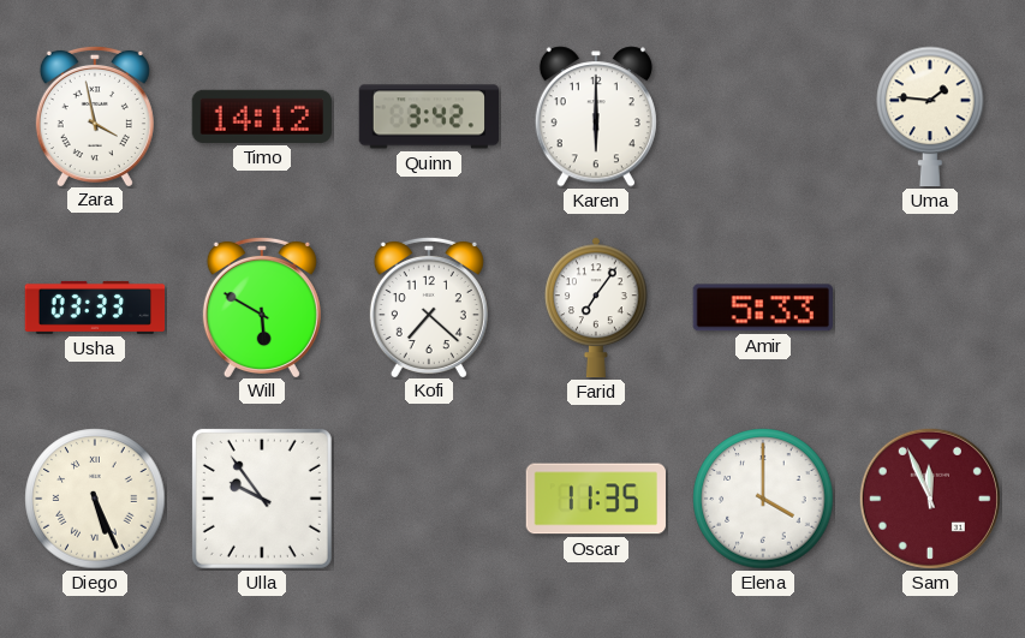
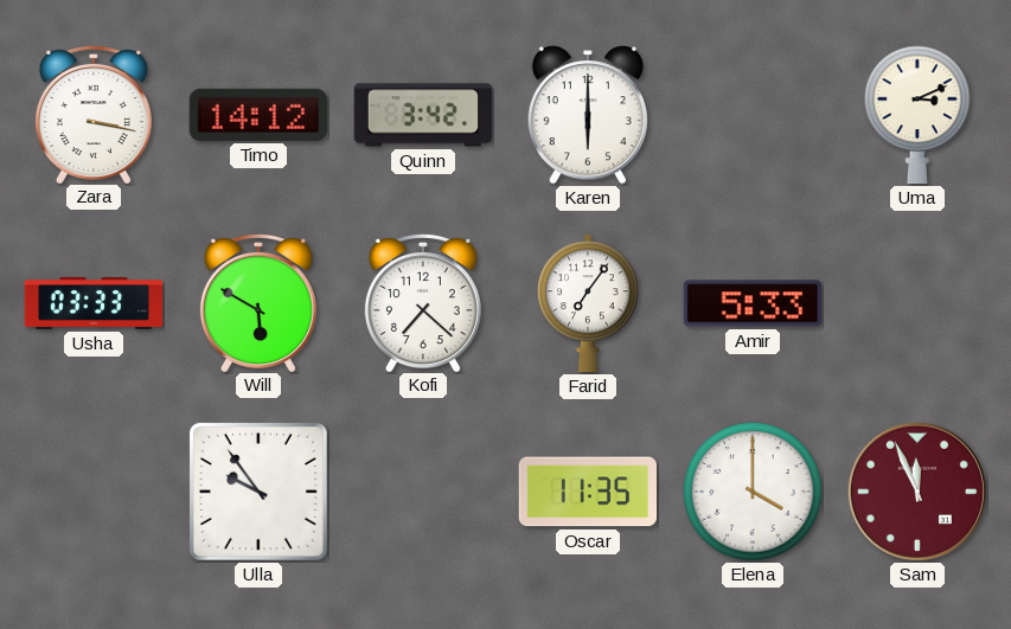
Zara: 3:58 -> 3:17 (94, 114)
Uma: 1:46 -> 3:11 (917, 115)
Diego: 5:26 -> none (95, 499)
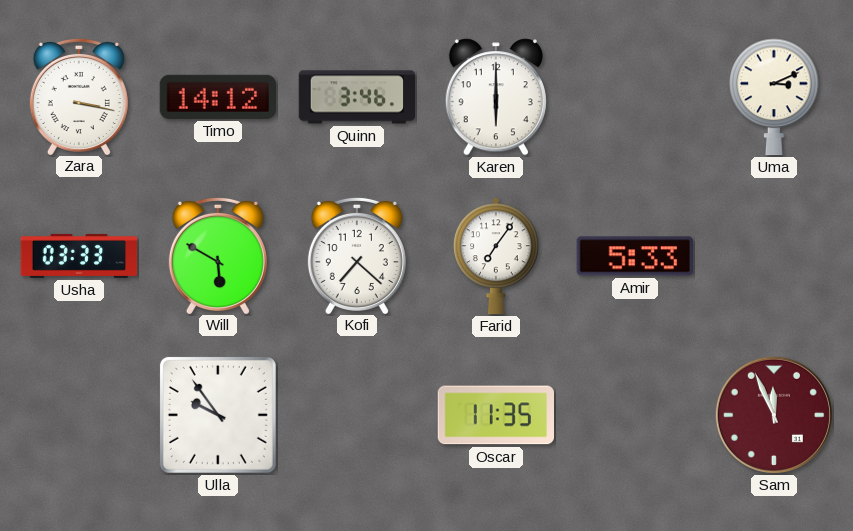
Quinn: 3:42 -> 3:46 (357, 97)
Elena: 4:00 -> none (753, 492)
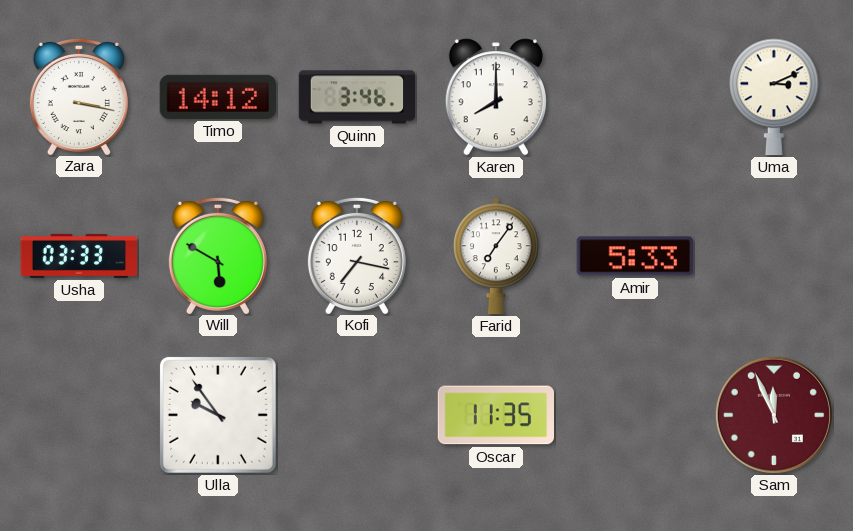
Karen: 6:00 -> 8:00 (496, 97)
Kofi: 7:22 -> 7:17 (357, 255)
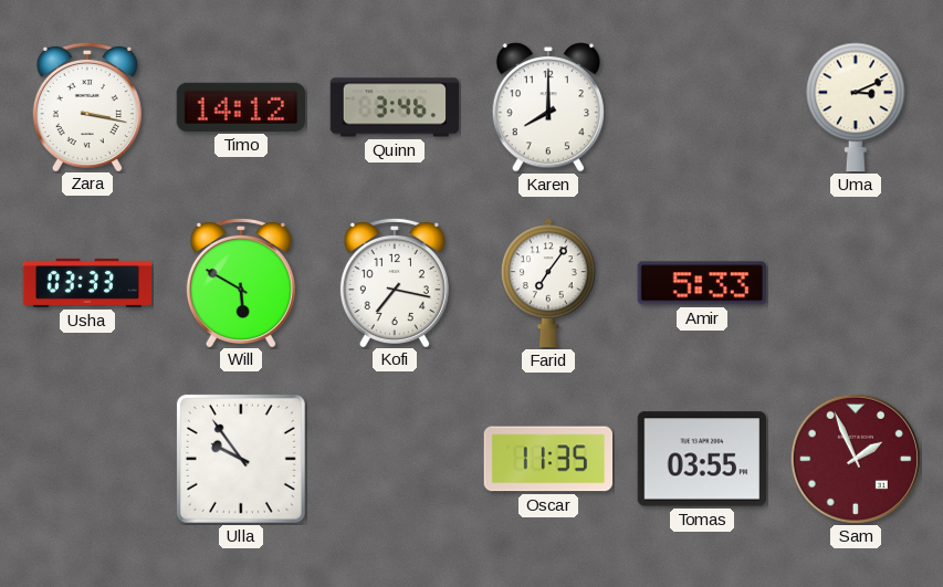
Tomas: none -> 03:55 (701, 459)
Sam: 11:56 -> 1:56 (856, 459)
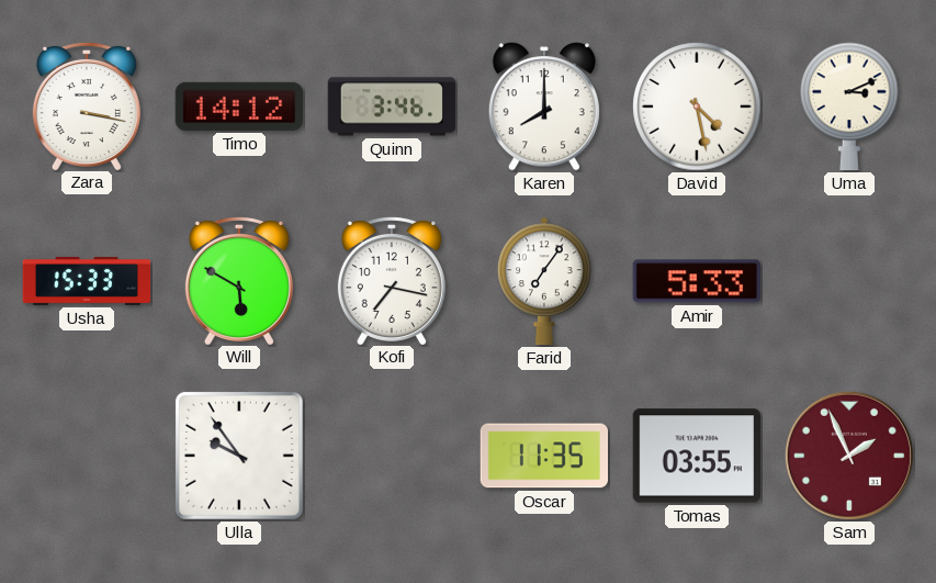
David: none -> 4:28 (697, 106)
Usha: 03:33 -> 15:33 (87, 281)
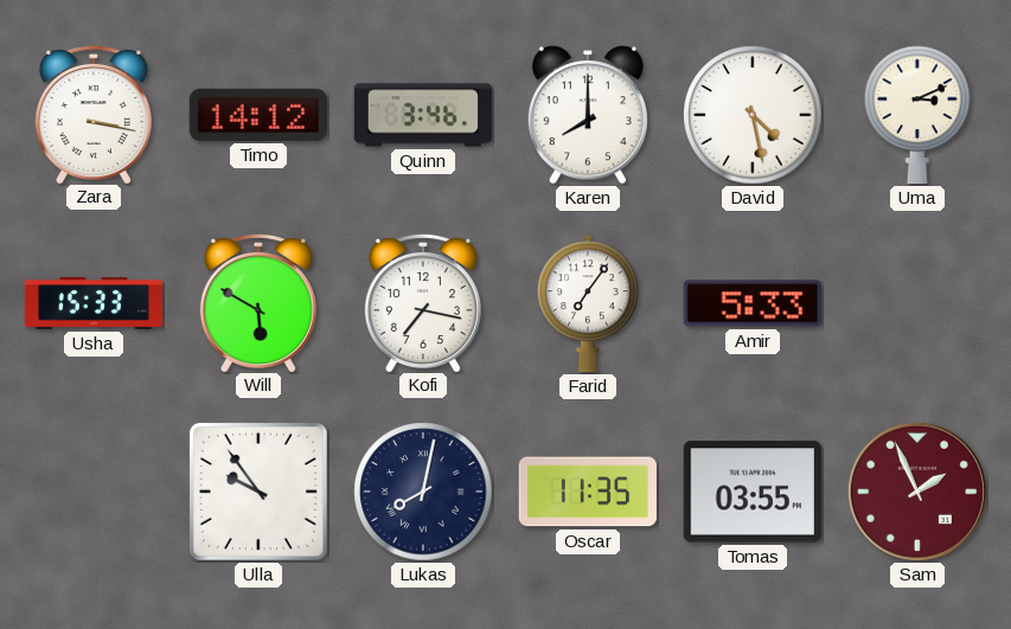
Lukas: none -> 8:02 (423, 492)
